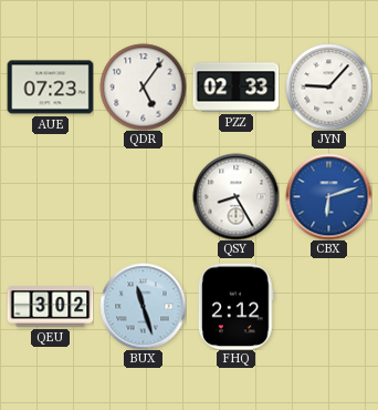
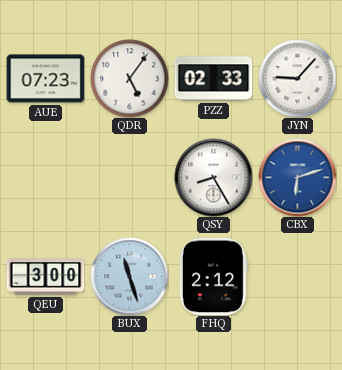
QEU: 3:02 -> 3:00 (45, 277)
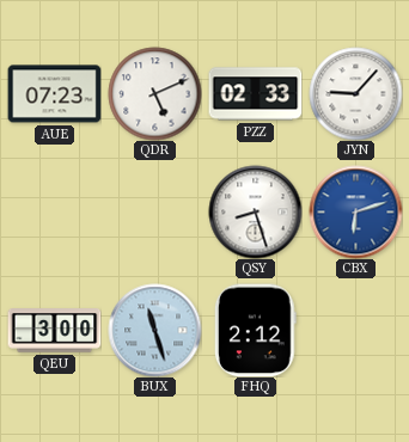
QDR: 5:06 -> 5:11 (154, 93)
QSY: 8:25 -> 8:27 (255, 211)
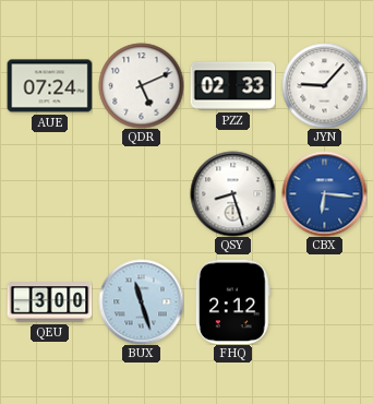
AUE: 07:23 -> 07:24 (49, 86)
CBX: 6:12 -> 6:16 (324, 193)
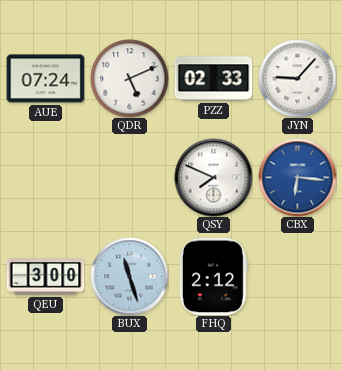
QSY: 8:27 -> 7:49 (213, 177)
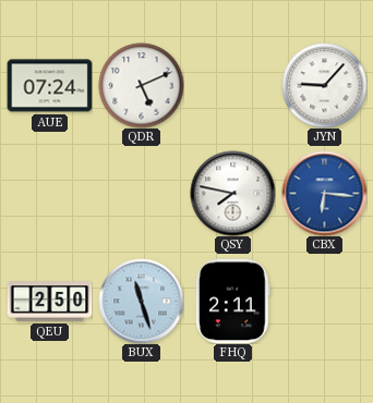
PZZ: 02:33 -> none (213, 79)
QSY: 7:49 -> 7:47 (232, 193)
QEU: 3:00 -> 2:50 (49, 302)
FHQ: 2:12 -> 2:11 (232, 301)
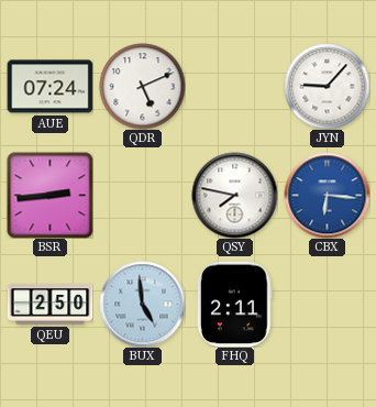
BSR: none -> 2:44 (49, 195)
BUX: 11:27 -> 4:59 (142, 304)
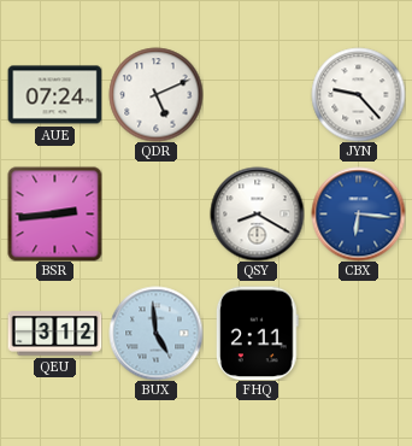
JYN: 9:07 -> 9:23 (358, 94)
QSY: 7:47 -> 8:20 (257, 213)
QEU: 2:50 -> 3:12 (54, 334)
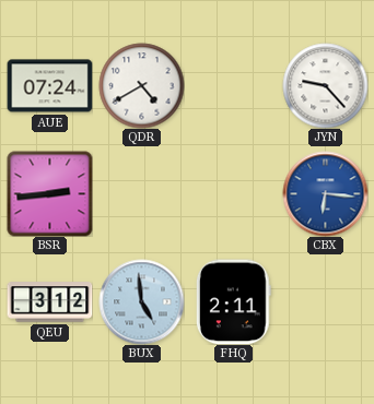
QDR: 5:11 -> 4:40 (141, 85)
QSY: 8:20 -> none (257, 213)
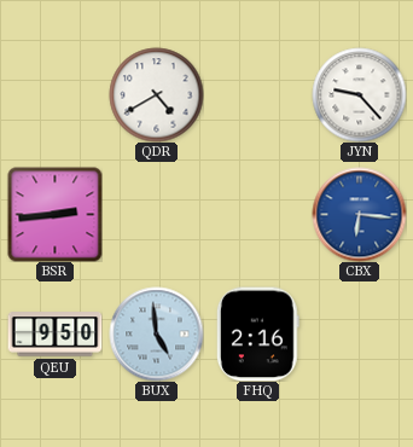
AUE: 07:24 -> none (49, 86)
QEU: 3:12 -> 9:50 (54, 335)
FHQ: 2:11 -> 2:16 (257, 333)
